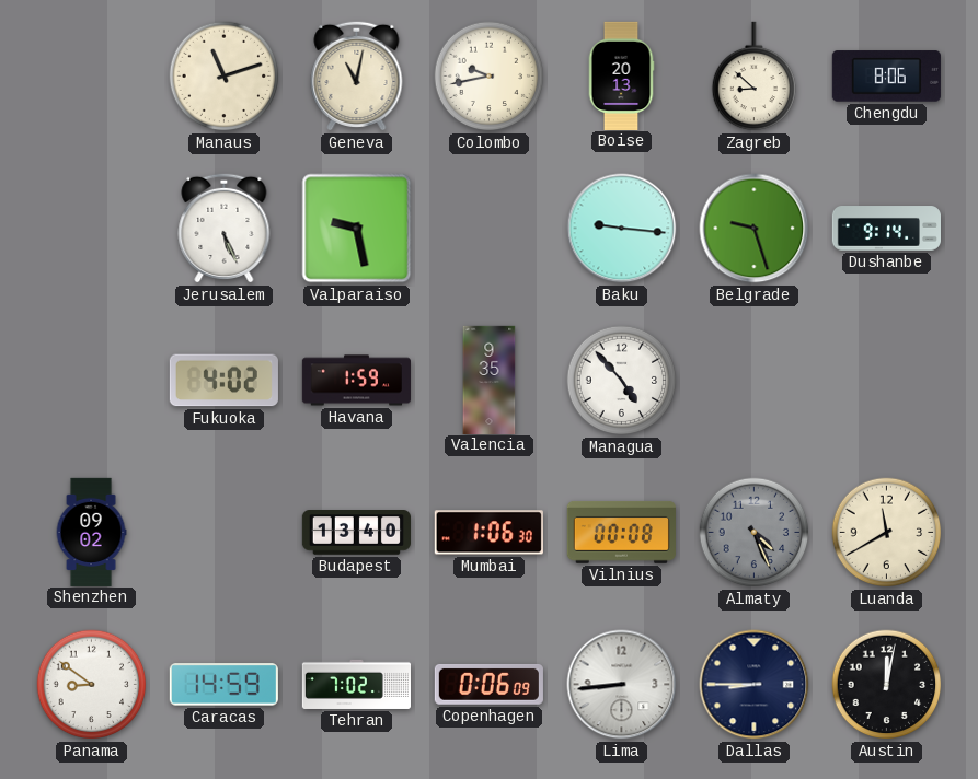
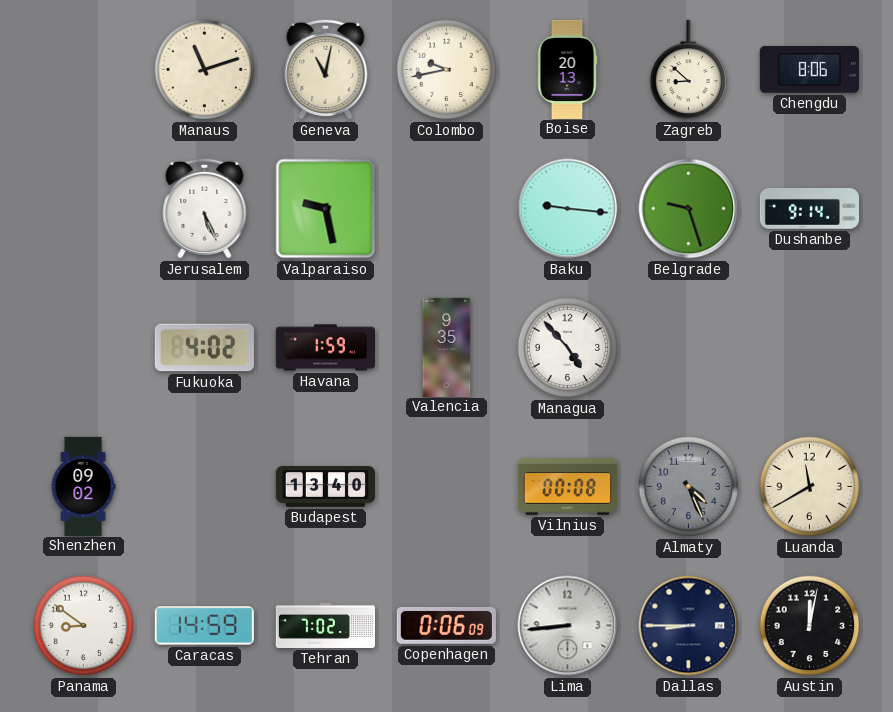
Mumbai: 1:06 -> none (488, 533)
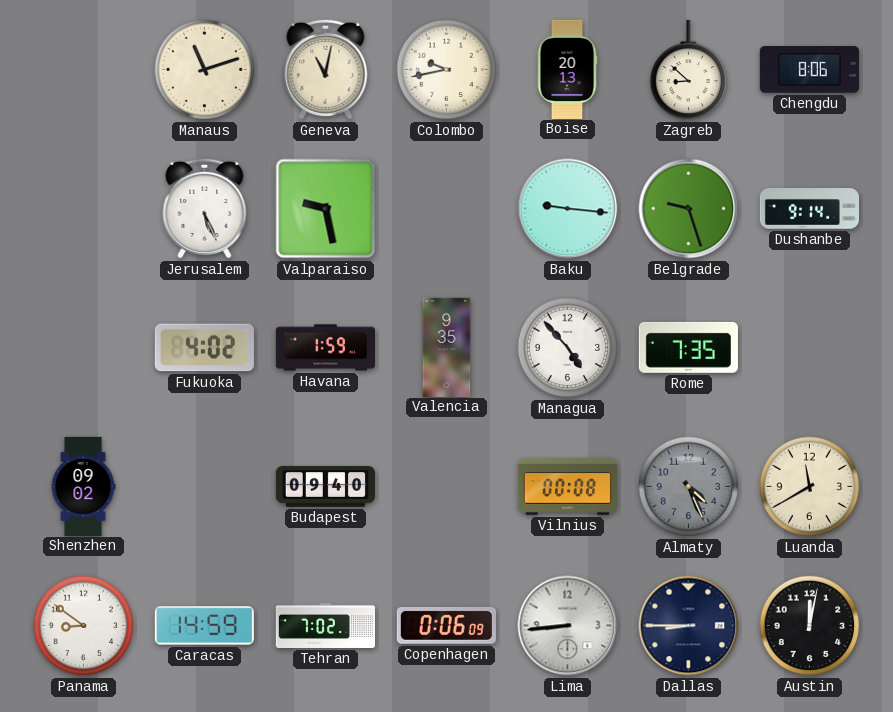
Rome: none -> 7:35 (688, 347)
Budapest: 13:40 -> 09:40 (325, 487)
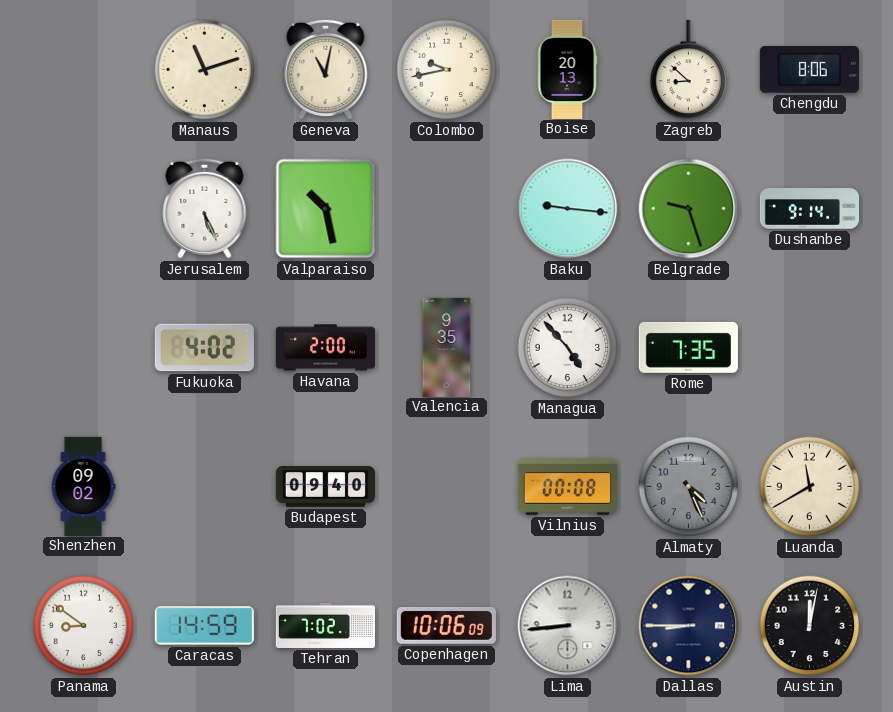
Valparaiso: 9:28 -> 10:28 (326, 209)
Havana: 1:59 -> 2:00 (325, 348)
Copenhagen: 0:06 -> 10:06 (446, 625)
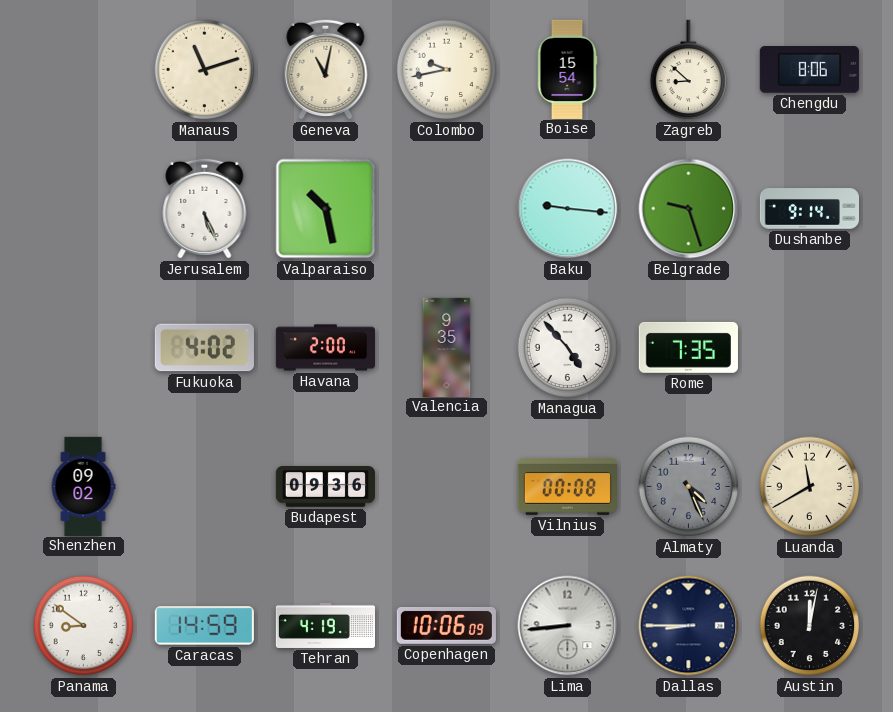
Boise: 20:13 -> 15:54 (567, 69)
Budapest: 09:40 -> 09:36 (325, 487)
Tehran: 7:02 -> 4:19 (325, 625)
